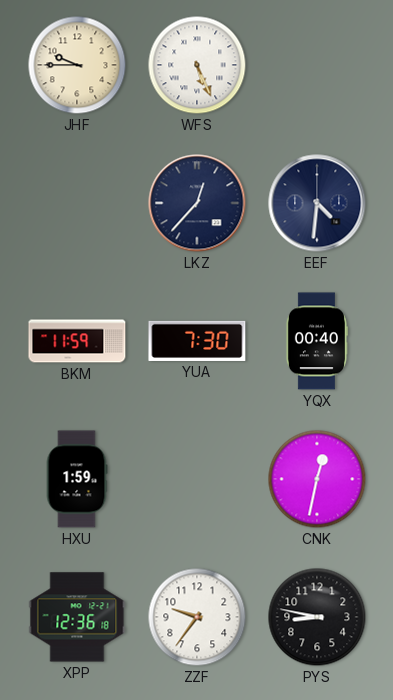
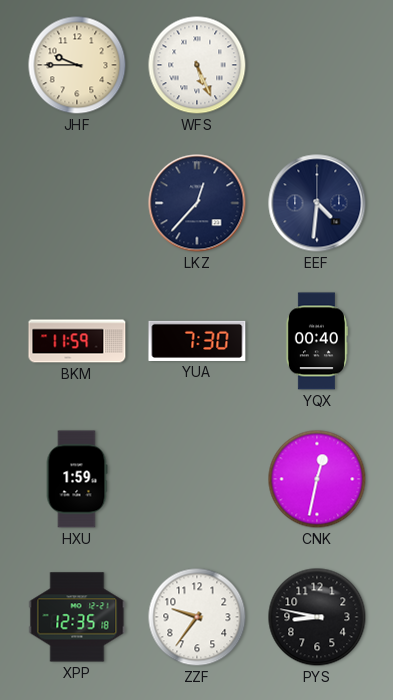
XPP: 12:36 -> 12:35 (77, 617)
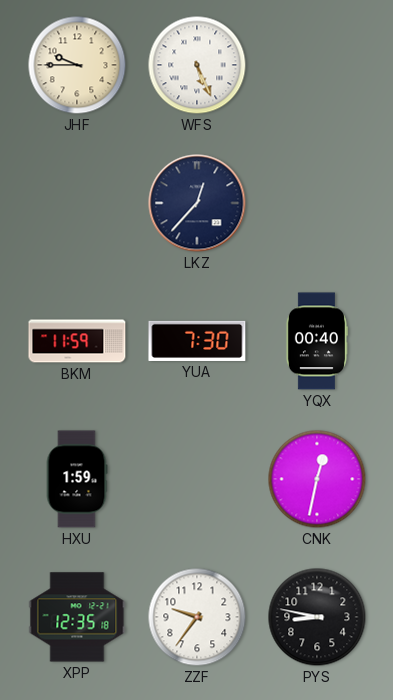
EEF: 4:31 -> none (317, 203)
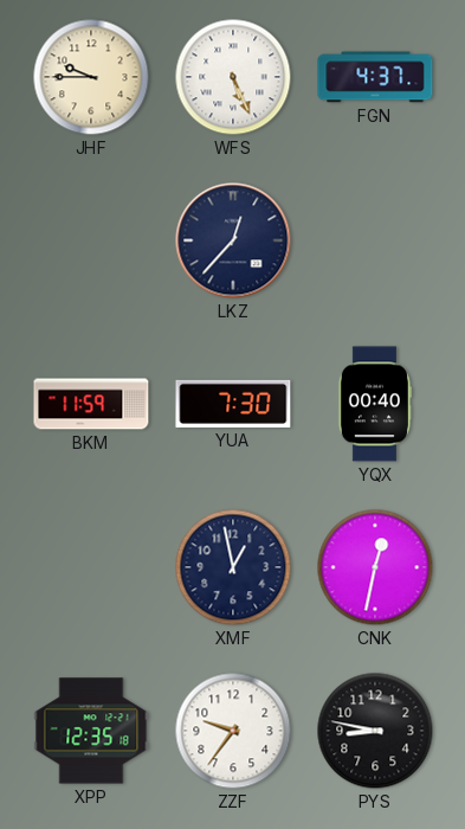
FGN: none -> 4:37 (375, 77)
HXU: 1:59 -> none (77, 479)
XMF: none -> 12:58 (233, 567)
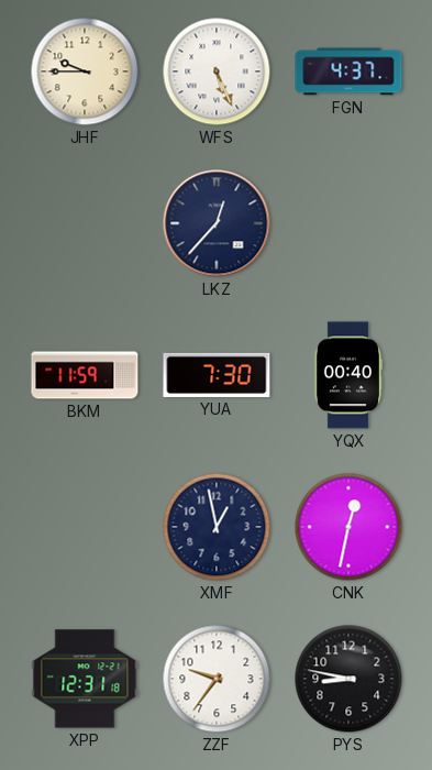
XPP: 12:35 -> 12:31 (85, 679)
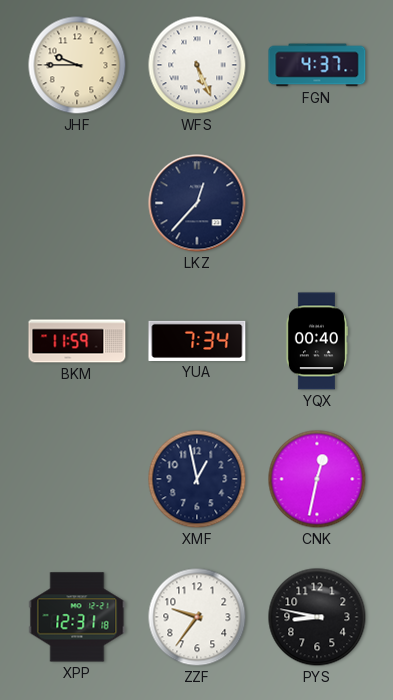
YUA: 7:30 -> 7:34 (197, 341)
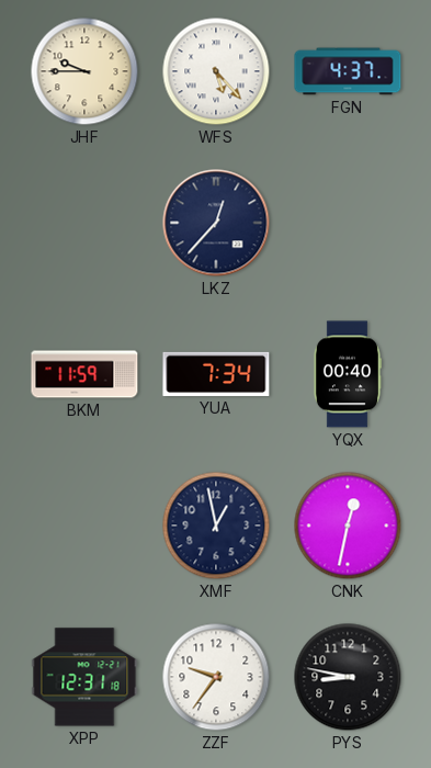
WFS: 5:26 -> 5:23 (216, 71)
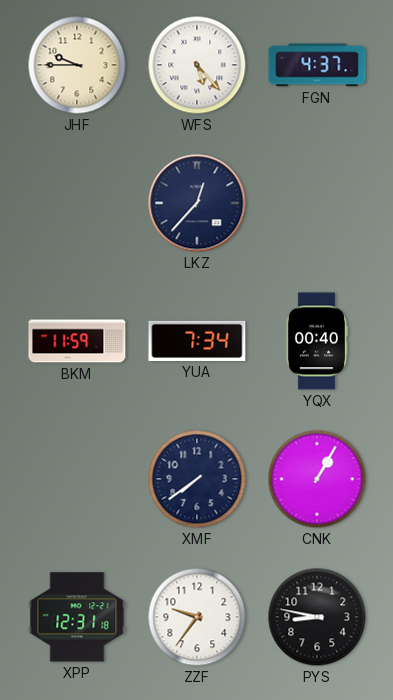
XMF: 12:58 -> 7:39 (197, 479)
CNK: 12:32 -> 1:05 (317, 479)
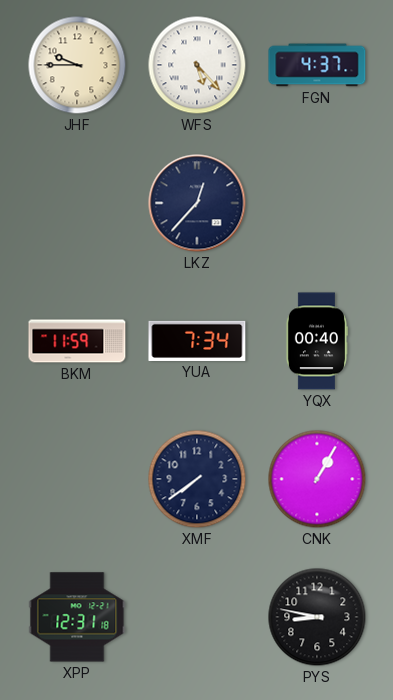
ZZF: 9:36 -> none (197, 617)
